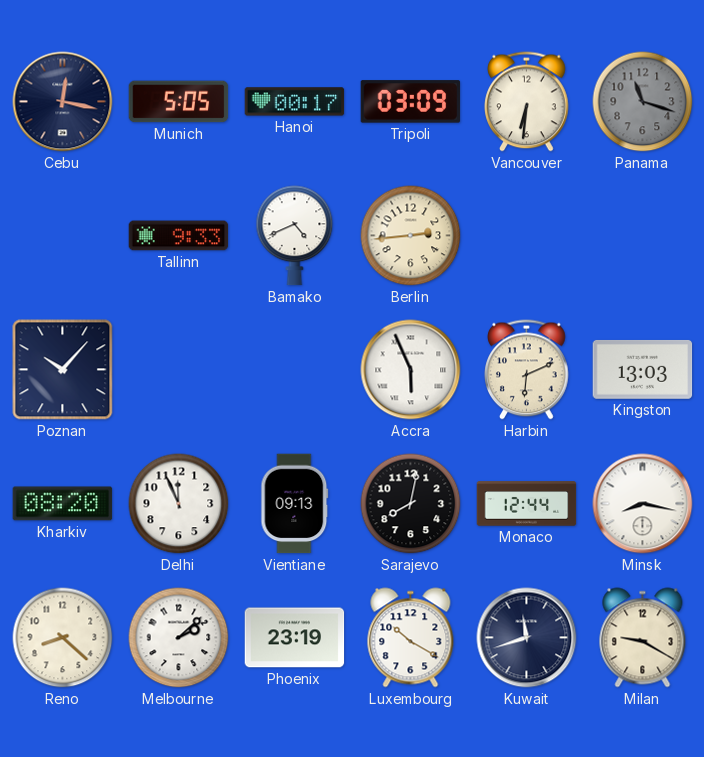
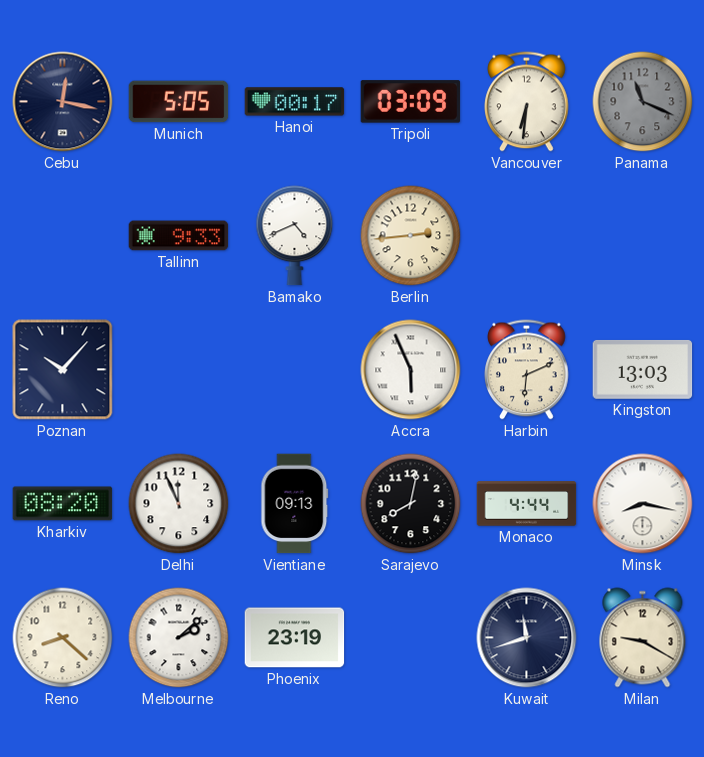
Panama: 11:18 -> 11:19 (643, 102)
Monaco: 12:44 -> 4:44 (527, 504)
Luxembourg: 10:20 -> none (411, 638)
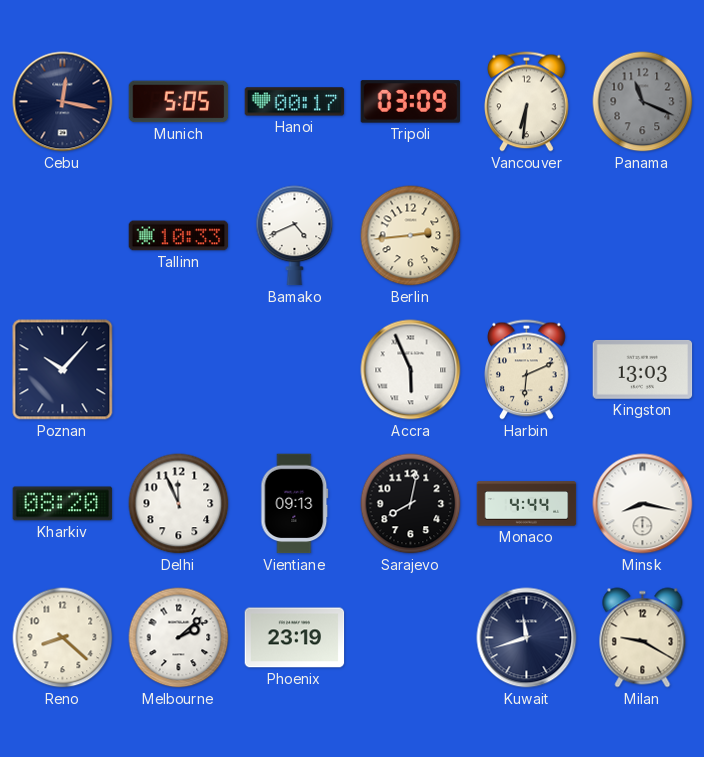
Tallinn: 9:33 -> 10:33 (179, 236)
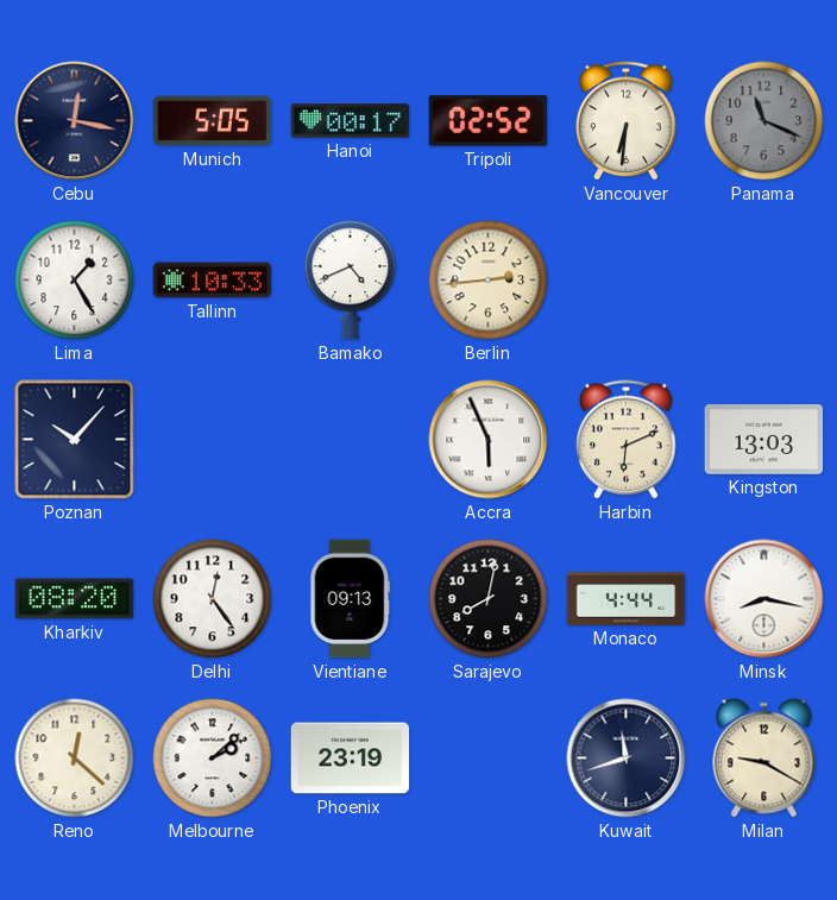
Tripoli: 03:09 -> 02:52 (489, 121)
Lima: none -> 1:25 (75, 281)
Delhi: 11:56 -> 12:24 (213, 599)
Reno: 8:22 -> 12:22 (75, 759)
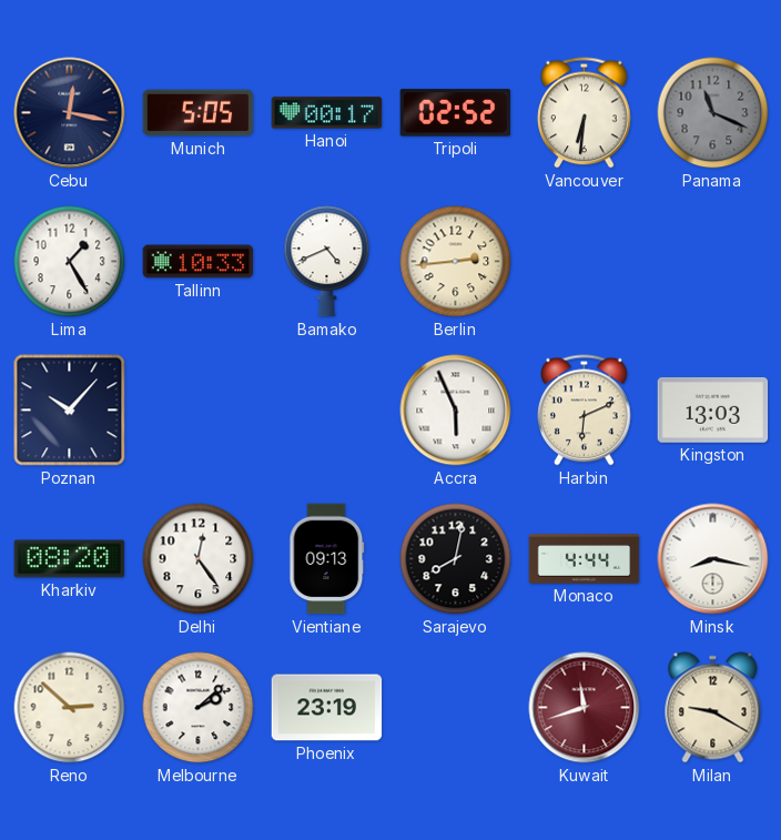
Reno: 12:22 -> 2:52 (70, 708)
Kuwait dial: navy -> burgundy (585, 708)
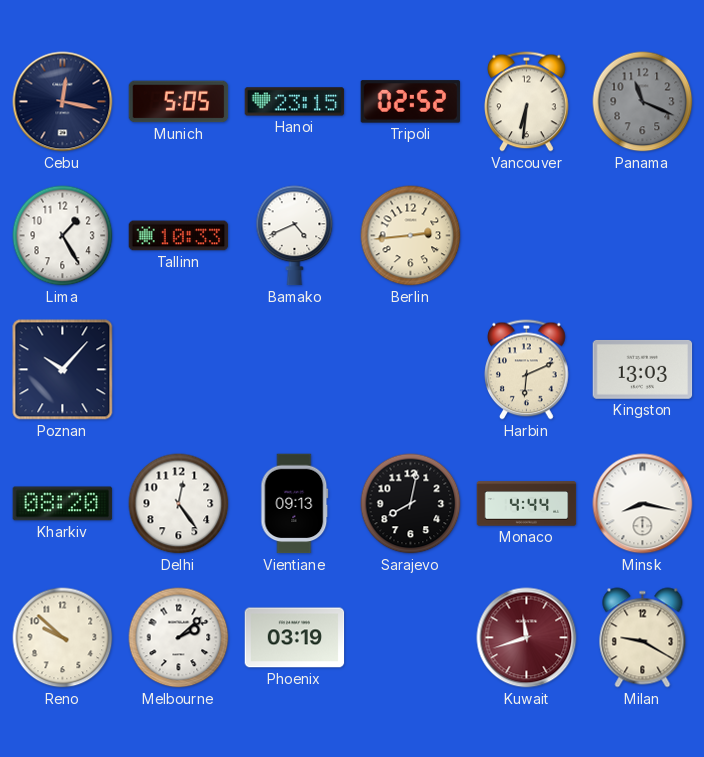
Hanoi: 00:17 -> 23:15 (295, 102)
Accra: 5:56 -> none (456, 411)
Reno: 2:52 -> 9:52 (63, 638)
Phoenix: 23:19 -> 03:19 (295, 638)
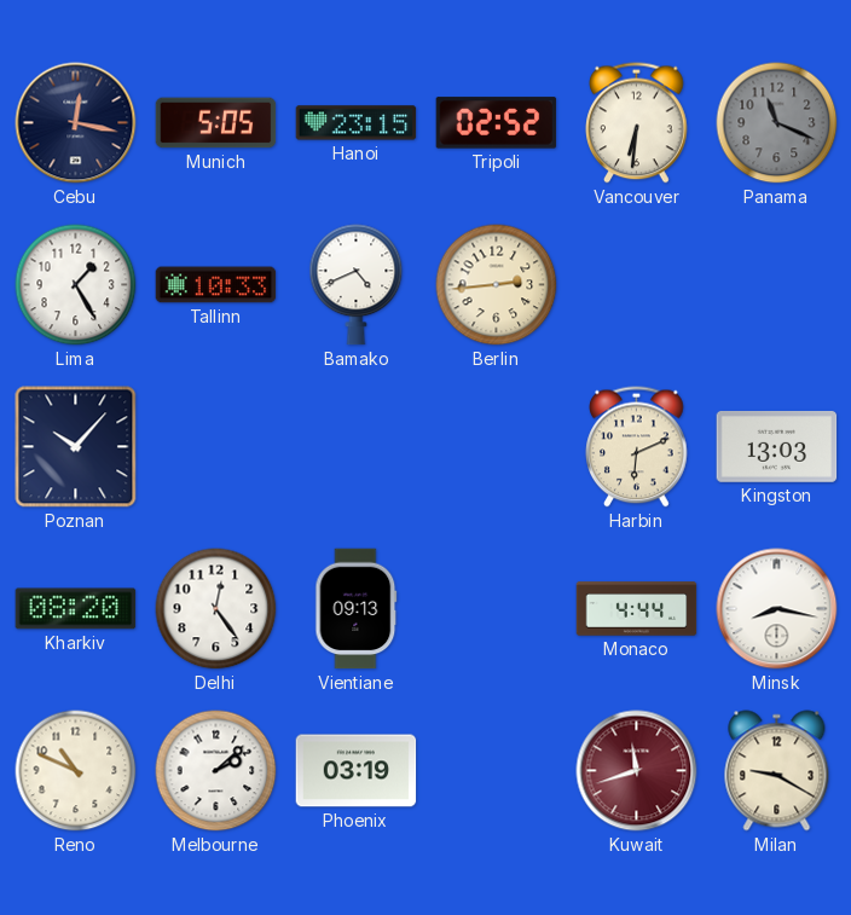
Sarajevo: 8:02 -> none (411, 504)
Reno: 9:52 -> 10:49 (76, 771)
